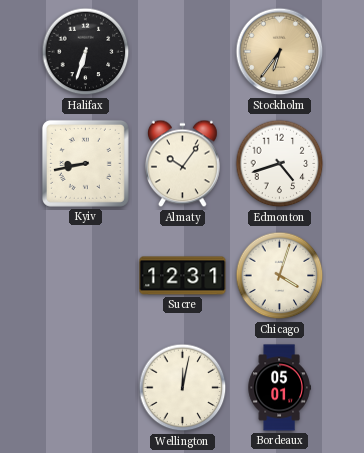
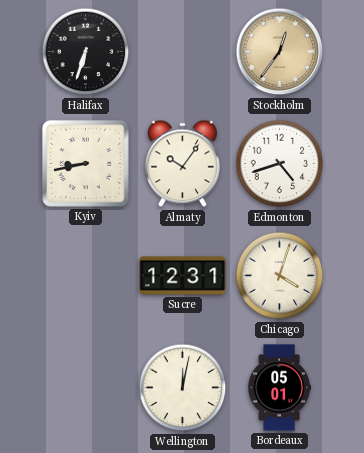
Stockholm: 6:36 -> 12:36 (280, 52)
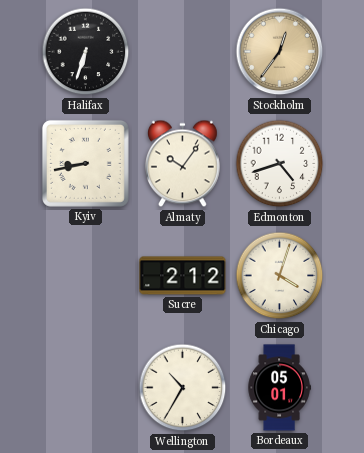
Sucre: 12:31 -> 2:12 (183, 276)
Wellington: 12:02 -> 10:35 (183, 388)
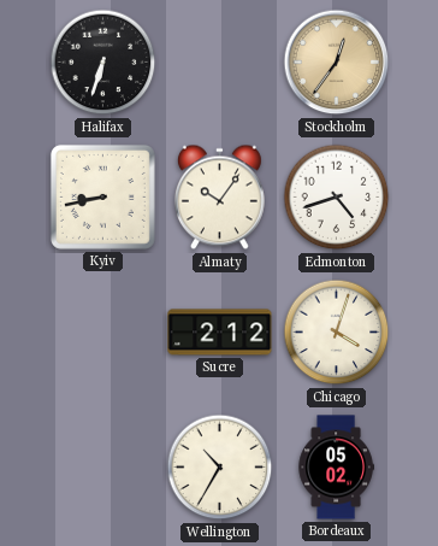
Bordeaux: 05:01 -> 05:02 (336, 468)
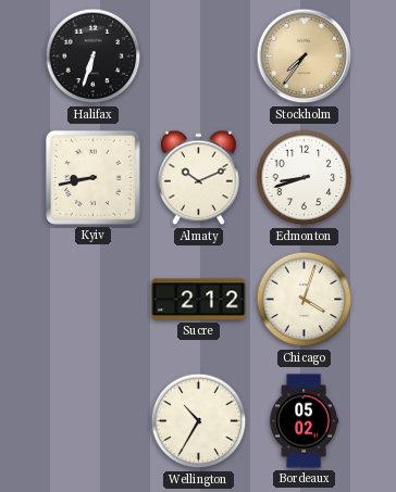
Stockholm: 12:36 -> 7:36 (305, 56)
Almaty: 10:06 -> 10:11 (198, 178)
Edmonton: 4:42 -> 8:42 (305, 178)
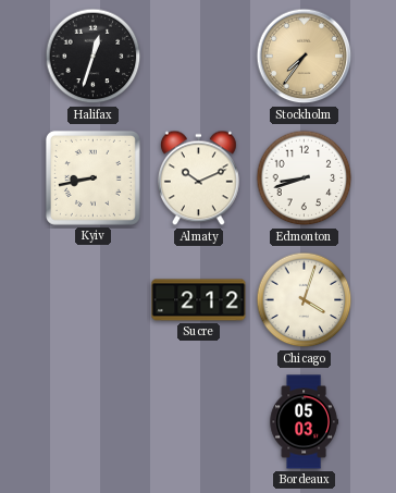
Halifax: 6:33 -> 12:33 (94, 57)
Wellington: 10:35 -> none (199, 421)
Bordeaux: 05:02 -> 05:03 (304, 422)
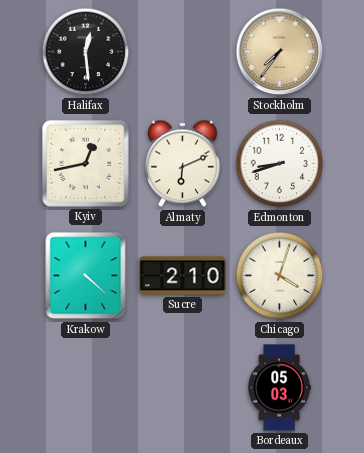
Halifax: 12:33 -> 12:29 (86, 52)
Kyiv: 8:43 -> 12:43 (85, 163)
Almaty: 10:11 -> 6:11 (182, 164)
Krakow: none -> 4:22 (86, 276)
Sucre: 2:12 -> 2:10 (183, 276)
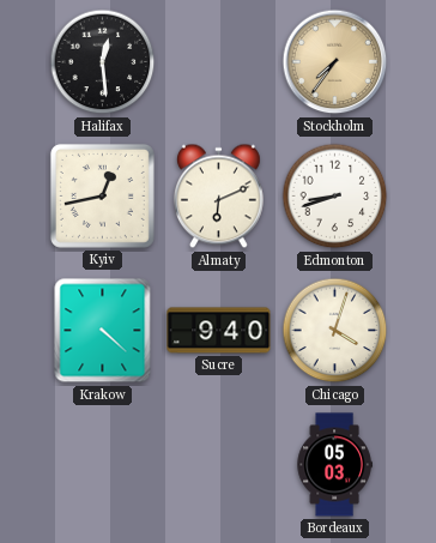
Sucre: 2:10 -> 9:40 (219, 331)
